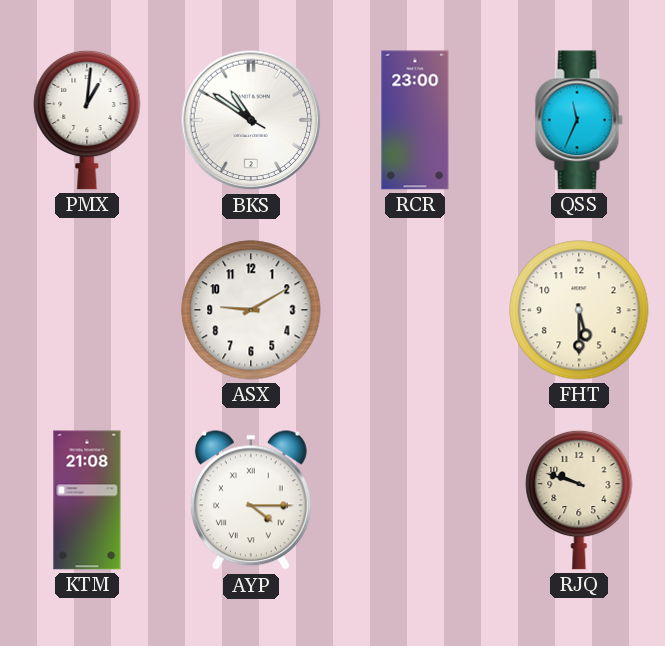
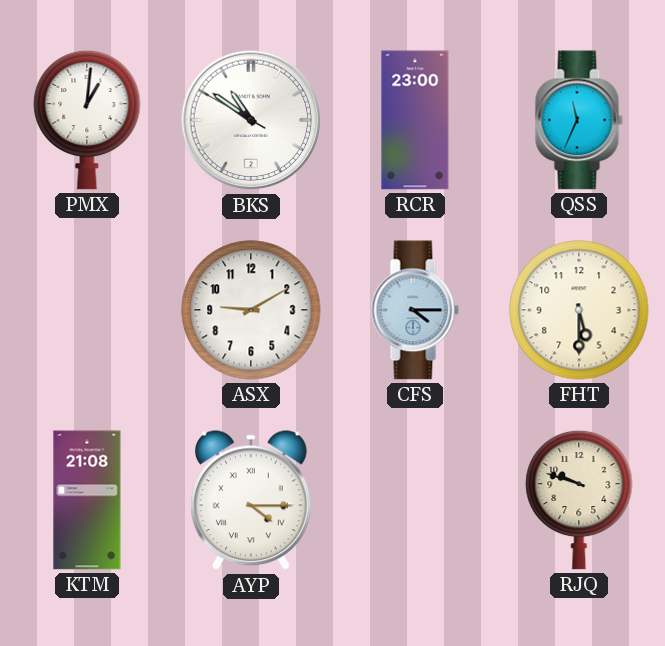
CFS: none -> 4:15 (415, 310)
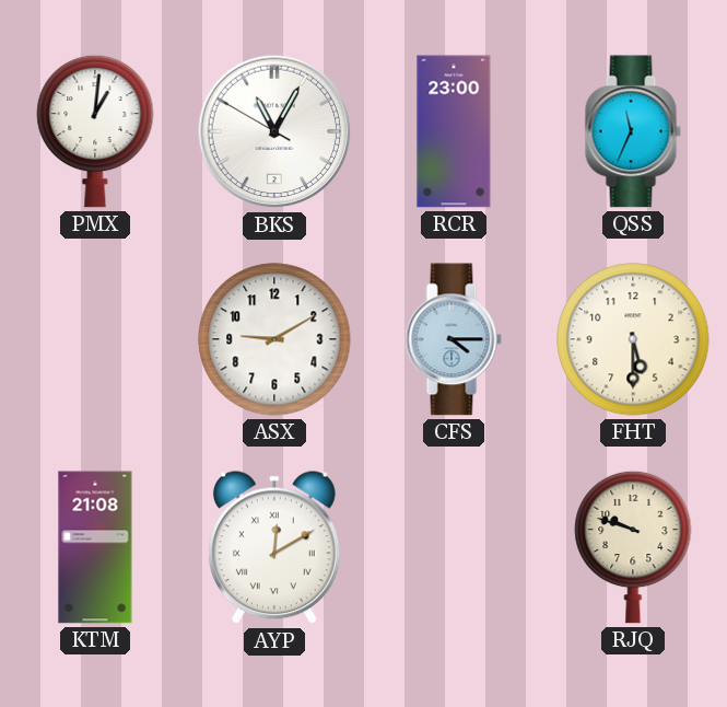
BKS: 10:50 -> 11:04 (274, 131)
AYP: 4:15 -> 12:10 (274, 548)
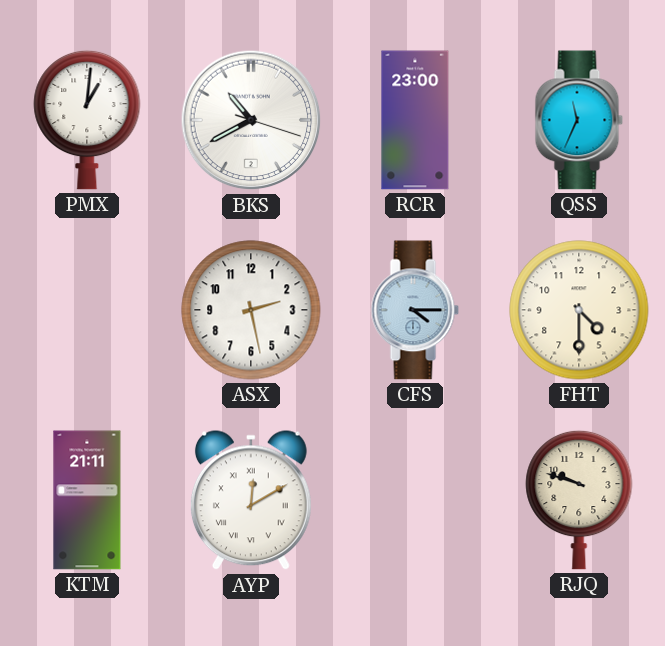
BKS: 11:04 -> 10:40 (251, 120)
ASX: 9:10 -> 2:28 (251, 310)
FHT: 5:30 -> 4:30 (579, 310)
KTM: 21:08 -> 21:11 (87, 500)
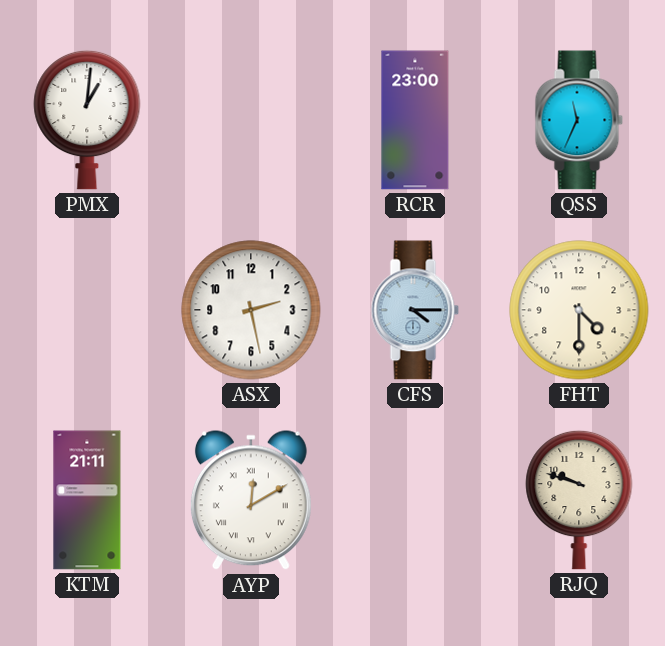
BKS: 10:40 -> none (251, 120)
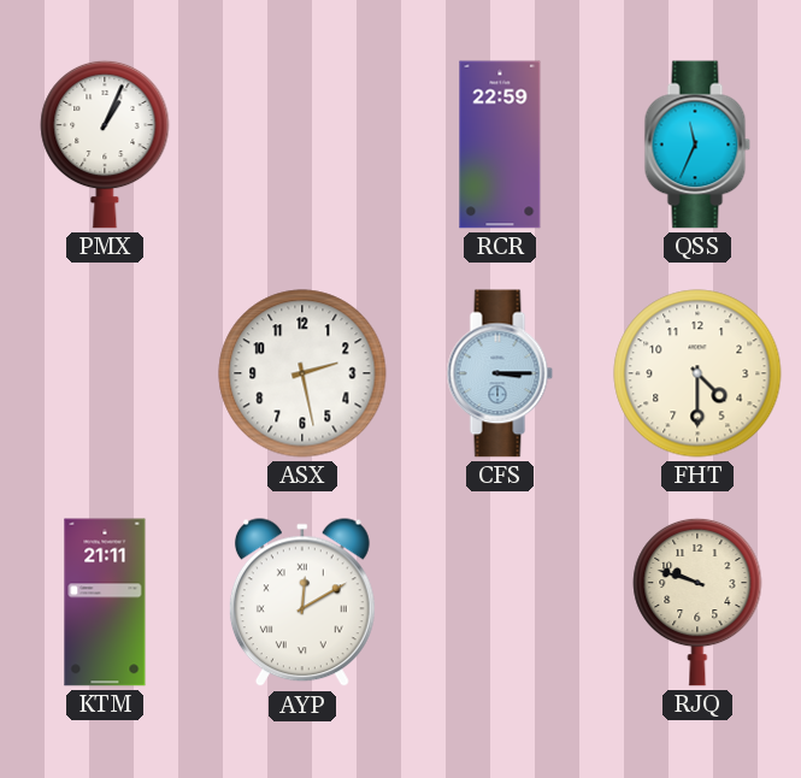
PMX: 1:01 -> 1:04 (105, 145)
RCR: 23:00 -> 22:59 (500, 145)
CFS: 4:15 -> 3:15 (500, 373)
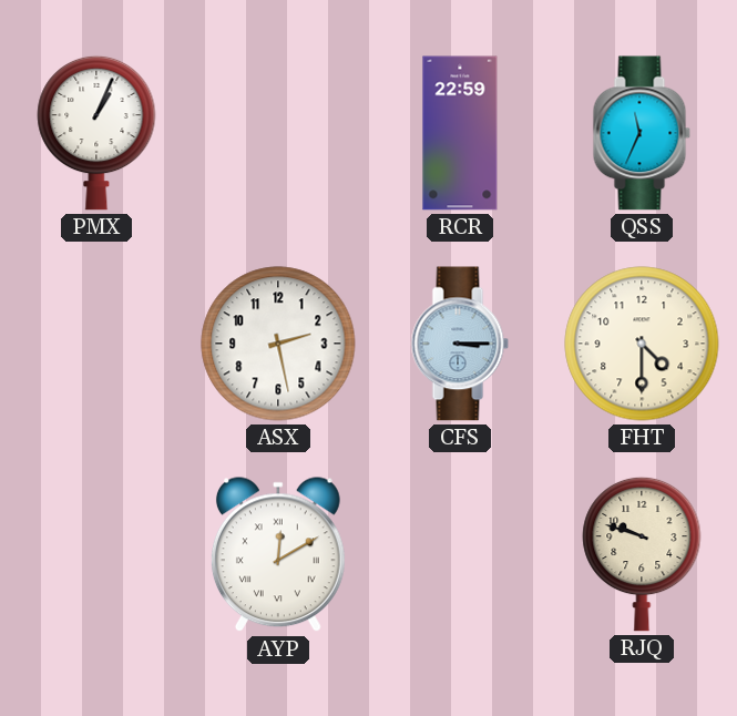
KTM: 21:11 -> none (105, 602)
